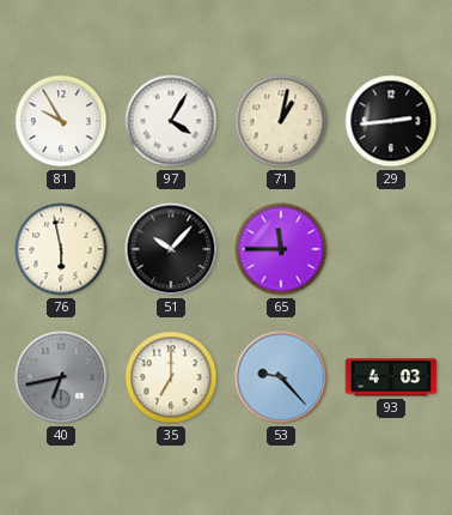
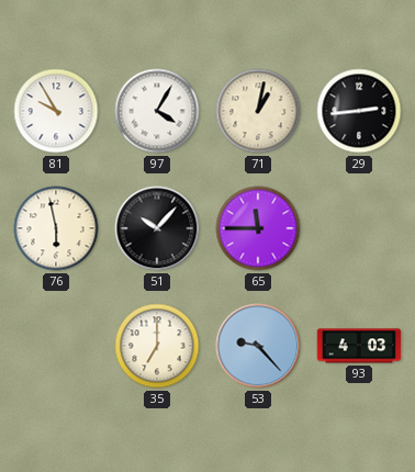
40: 6:43 -> none (61, 377)
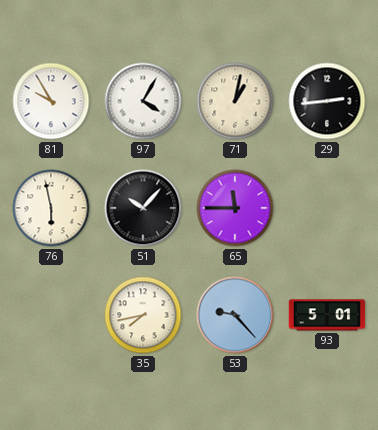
35: 7:00 -> 7:43 (143, 315)
93: 4:03 -> 5:01 (327, 315)
